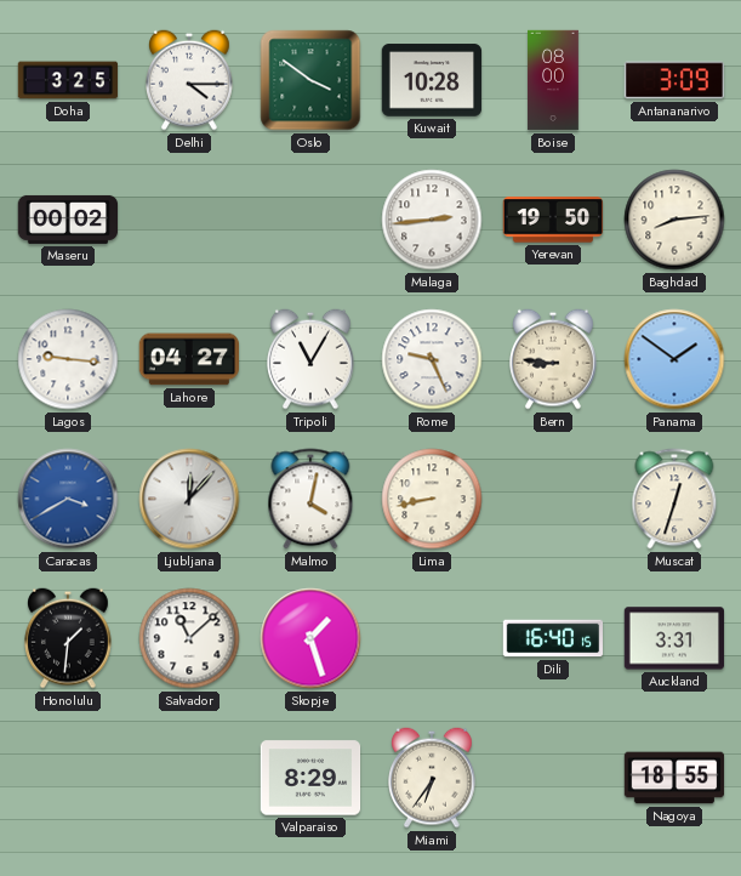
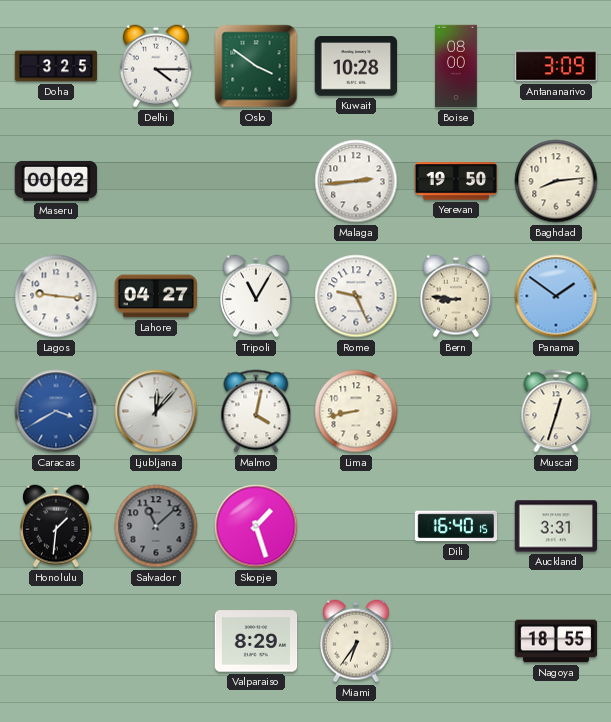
Salvador dial: white -> grey (156, 526)
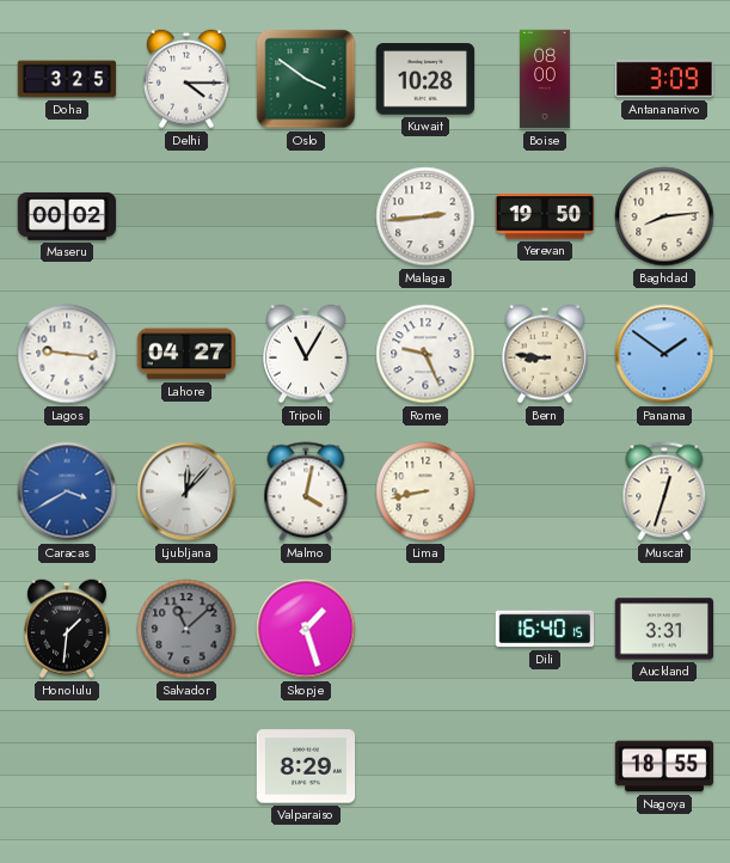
Miami: 6:36 -> none (357, 641)
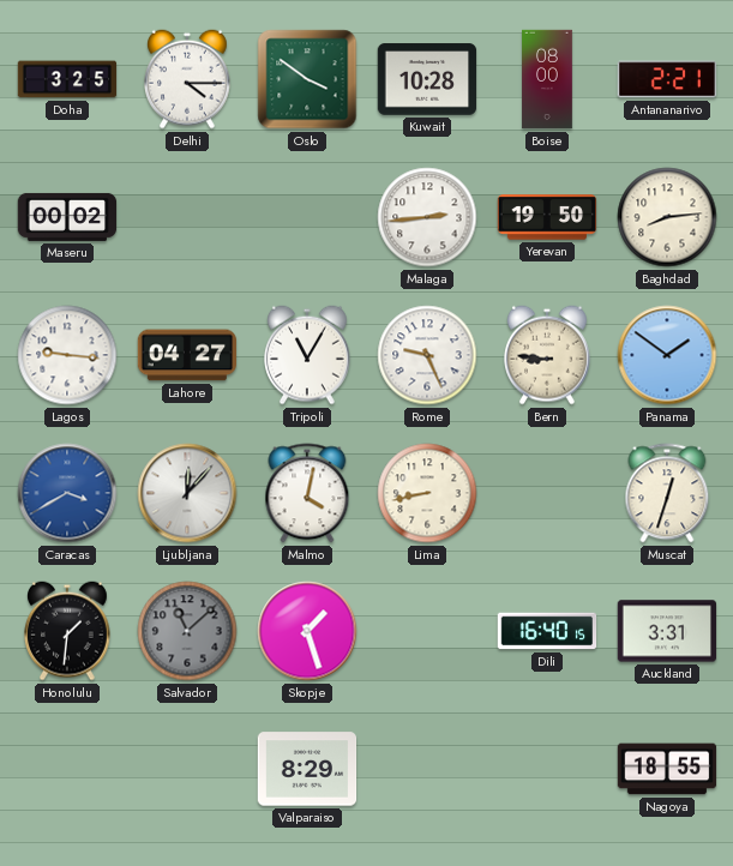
Antananarivo: 3:09 -> 2:21 (667, 79)
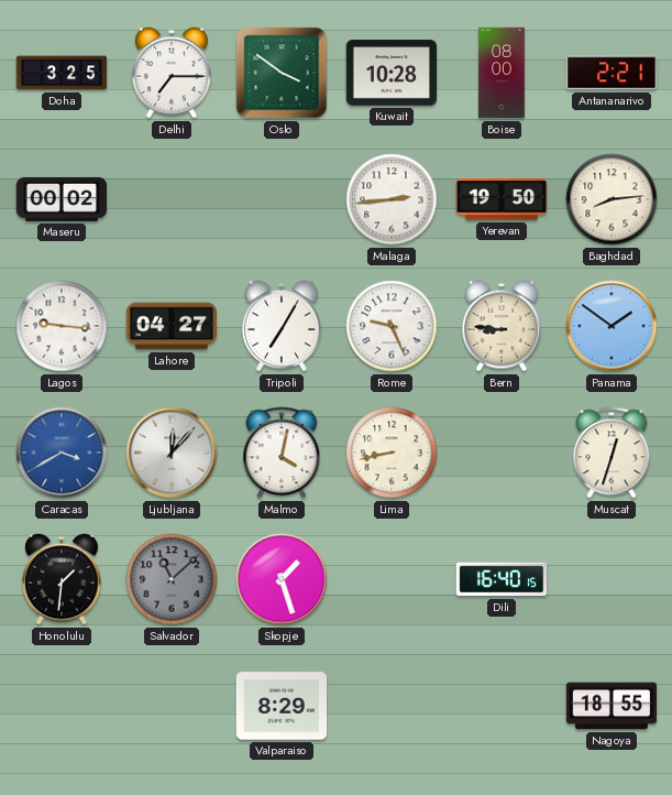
Delhi: 4:15 -> 7:15 (173, 73)
Tripoli: 11:05 -> 7:05 (283, 326)
Auckland: 3:31 -> none (667, 631)
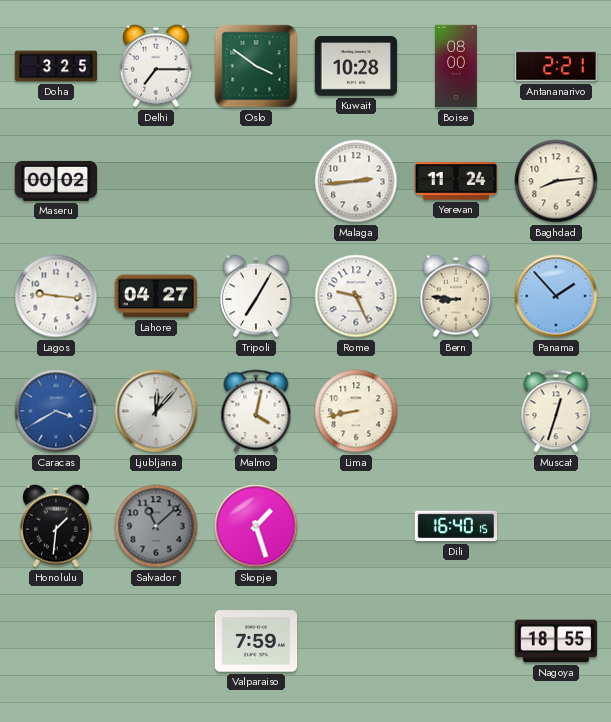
Yerevan: 19:50 -> 11:24 (456, 181)
Panama: 1:51 -> 1:53 (556, 296)
Valparaiso: 8:29 -> 7:59 (256, 641)
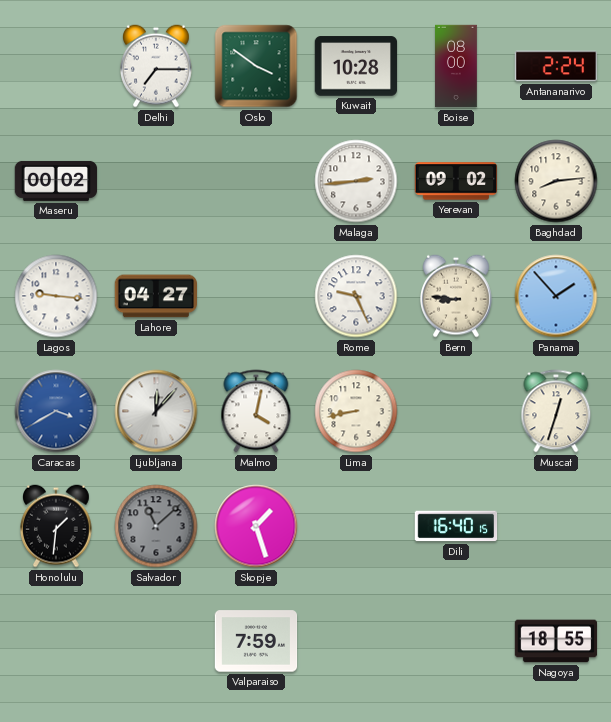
Doha: 3:25 -> none (56, 66)
Antananarivo: 2:21 -> 2:24 (556, 66)
Yerevan: 11:24 -> 09:02 (456, 181)
Tripoli: 7:05 -> none (257, 296)
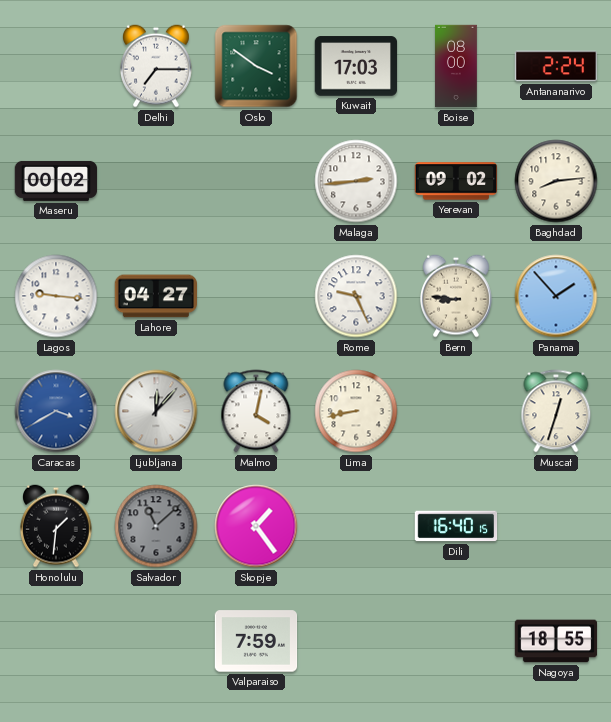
Kuwait: 10:28 -> 17:03 (356, 66)
Skopje: 1:27 -> 1:24 (256, 526)
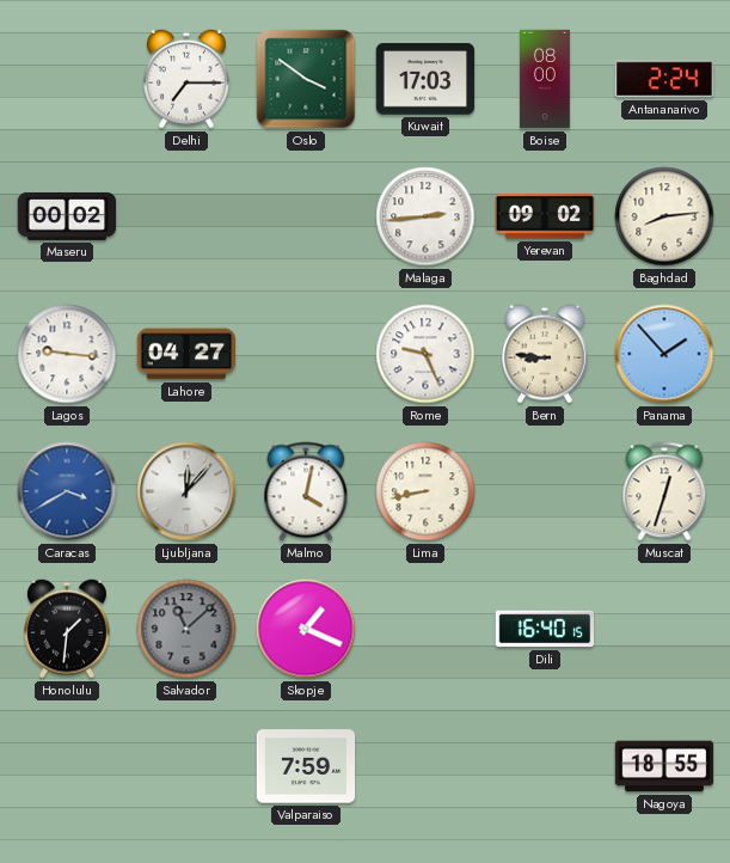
Skopje: 1:24 -> 1:19 (306, 629)
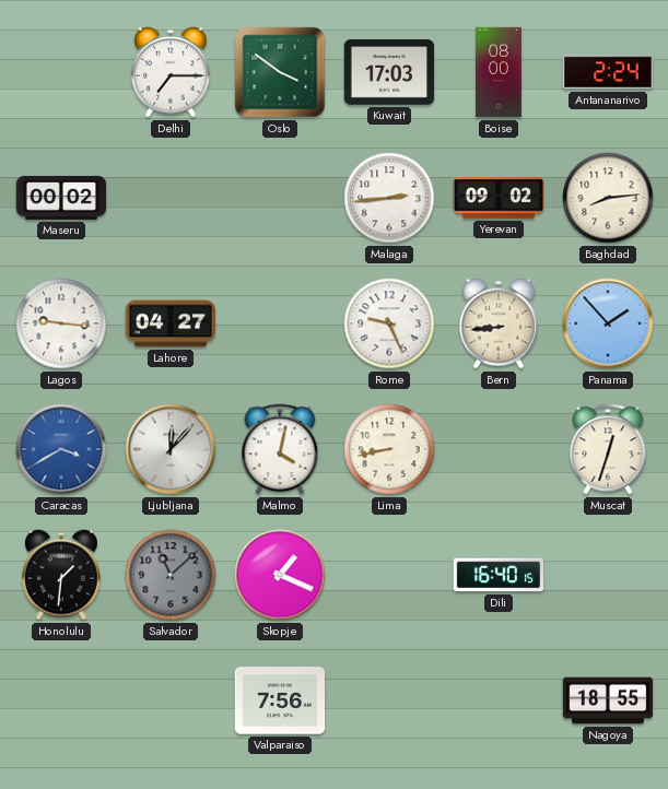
Bern: 8:46 -> 8:44 (500, 323)
Valparaiso: 7:59 -> 7:56 (280, 700)
